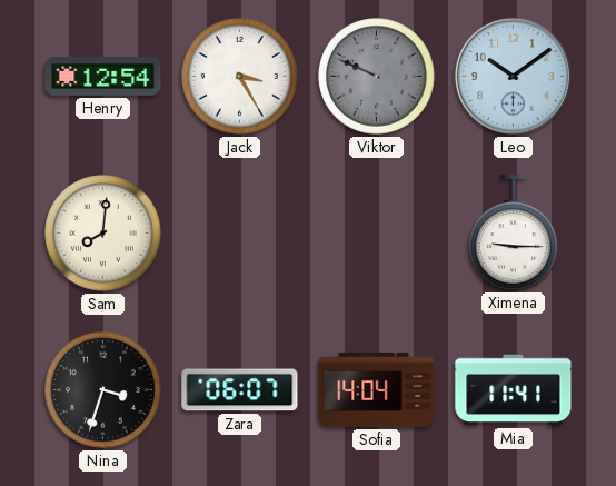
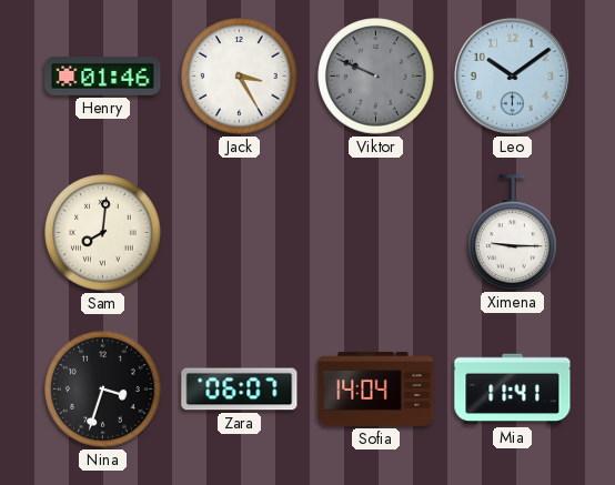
Henry: 12:54 -> 01:46 (103, 77)
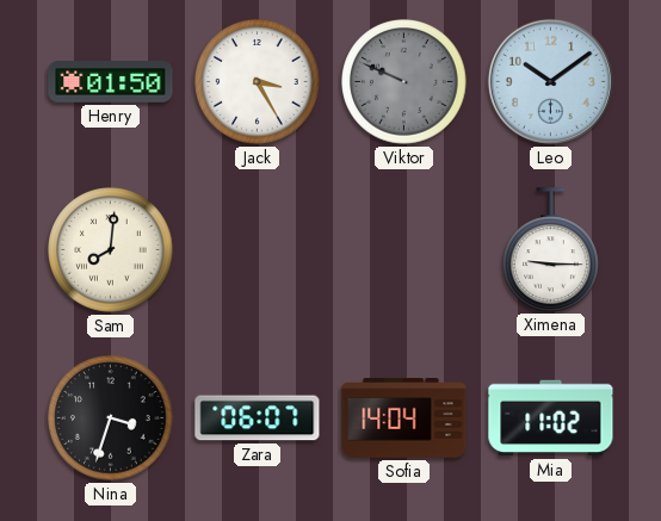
Henry: 01:46 -> 01:50 (111, 82)
Mia: 11:41 -> 11:02 (551, 418)
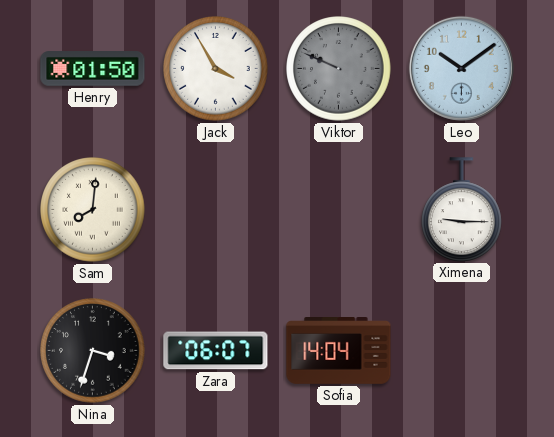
Jack: 3:25 -> 3:55 (216, 69)
Mia: 11:02 -> none (551, 418)
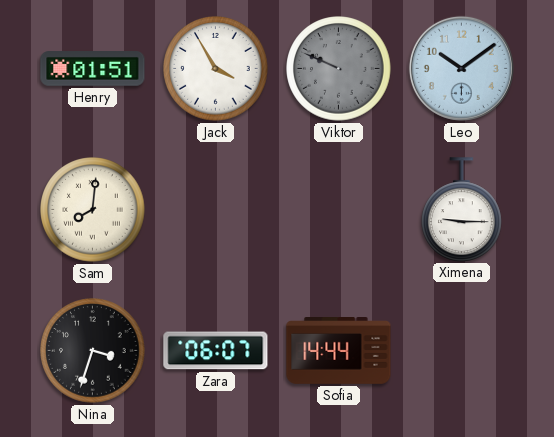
Henry: 01:50 -> 01:51 (93, 69)
Sofia: 14:04 -> 14:44 (339, 351)
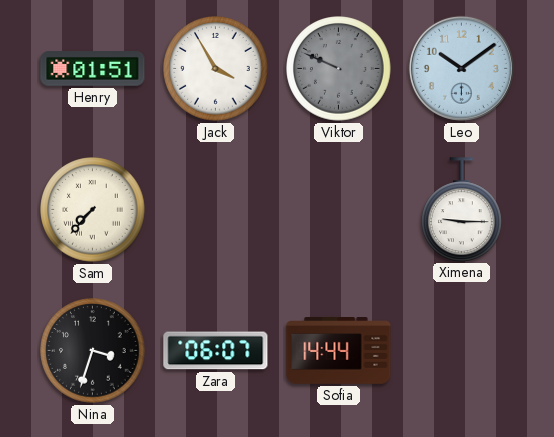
Sam: 8:01 -> 7:37 (93, 210)
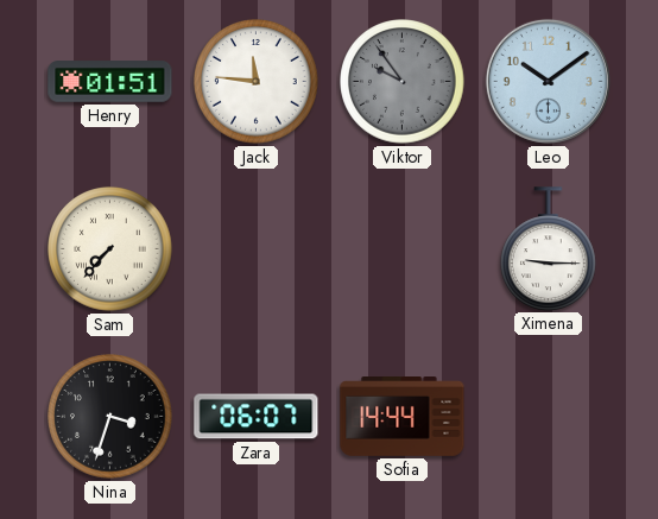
Jack: 3:55 -> 11:46 (257, 82)
Viktor: 9:49 -> 9:54 (403, 82)
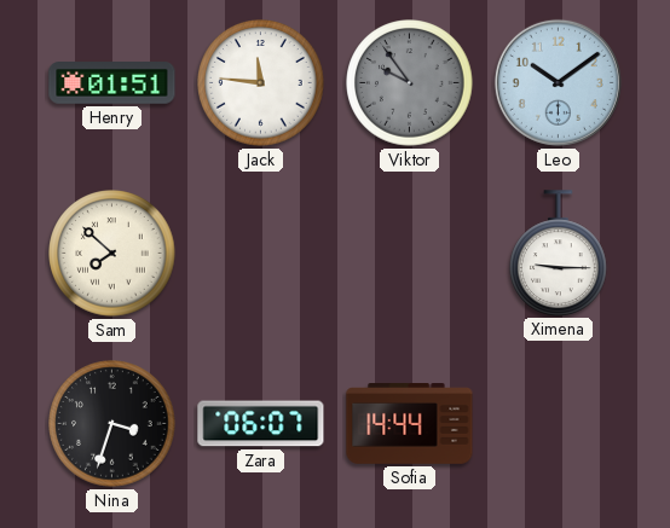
Sam: 7:37 -> 7:52 (112, 254)
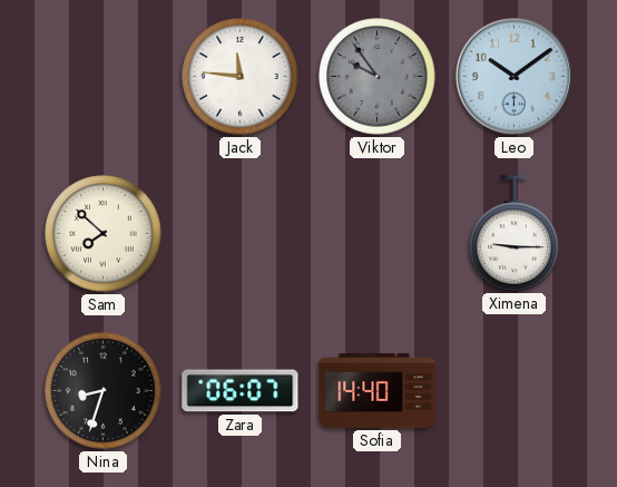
Henry: 01:51 -> none (112, 83)
Nina: 3:33 -> 8:33 (104, 391)
Sofia: 14:44 -> 14:40 (378, 391)
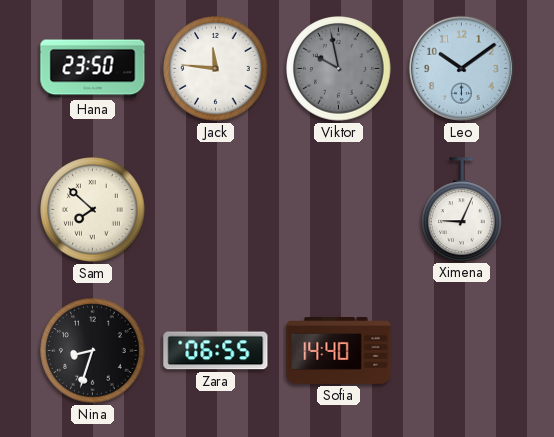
Hana: none -> 23:50 (93, 69)
Viktor: 9:54 -> 9:58 (339, 69)
Ximena: 9:15 -> 9:04 (462, 209)
Zara: 06:07 -> 06:55 (216, 351)
